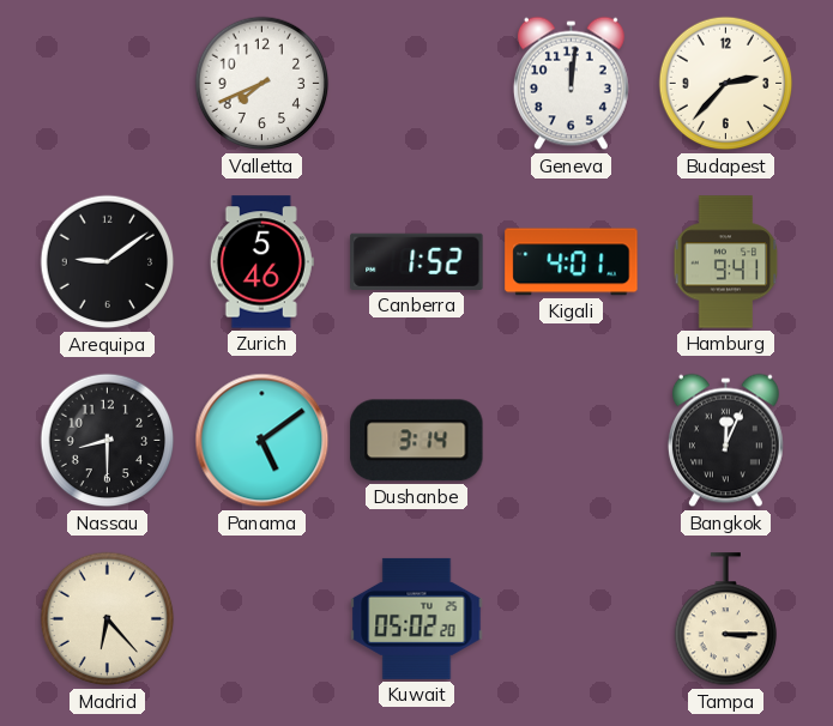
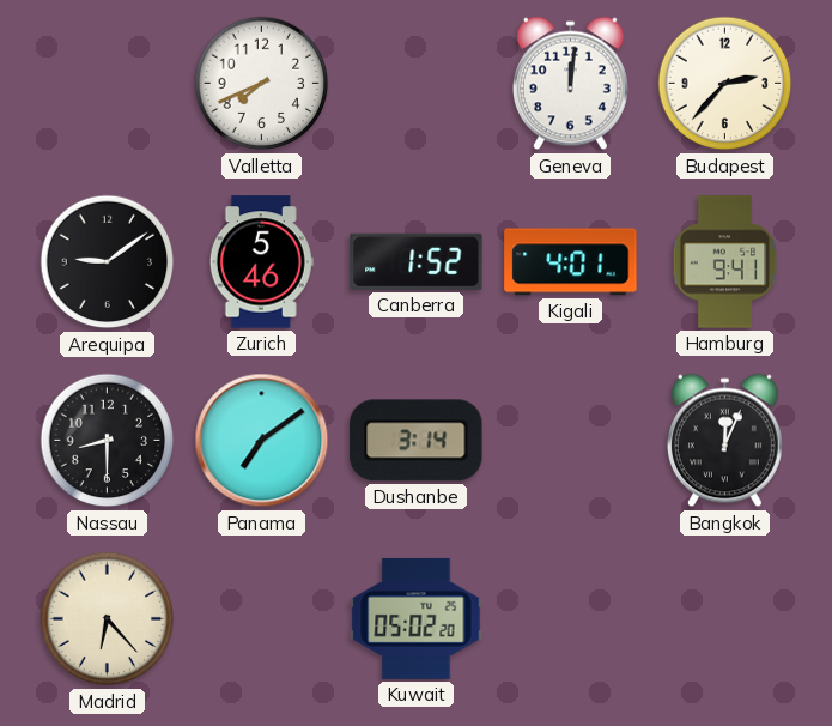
Panama: 5:09 -> 7:09 (262, 441)
Tampa: 3:15 -> none (726, 619)
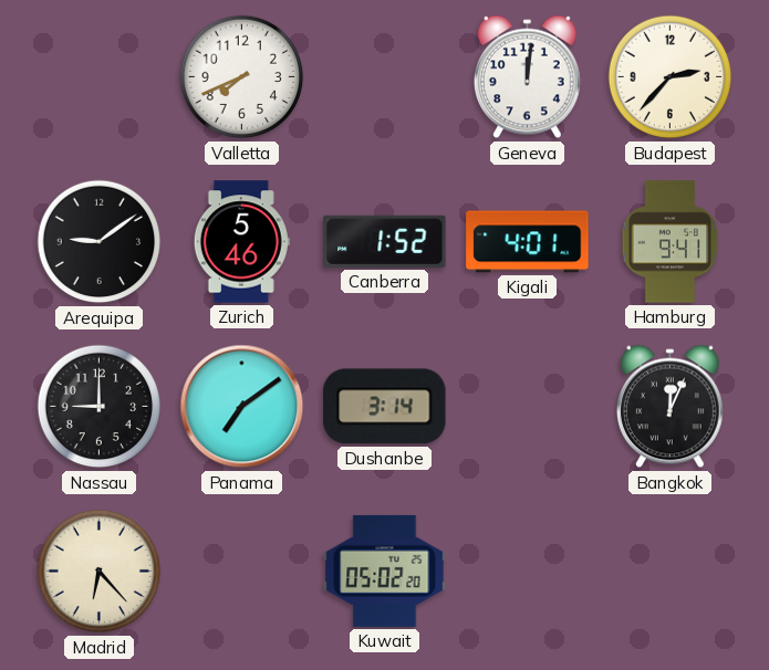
Nassau: 8:30 -> 9:00 (100, 407)
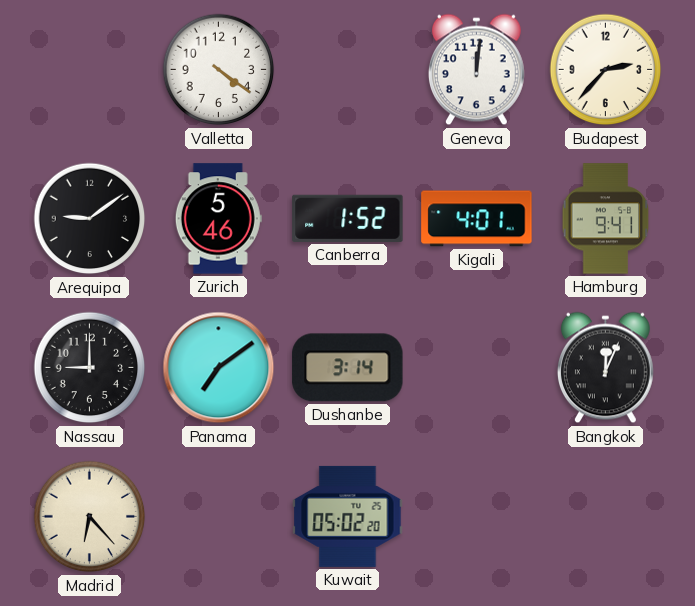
Valletta: 7:41 -> 4:21 (219, 70)
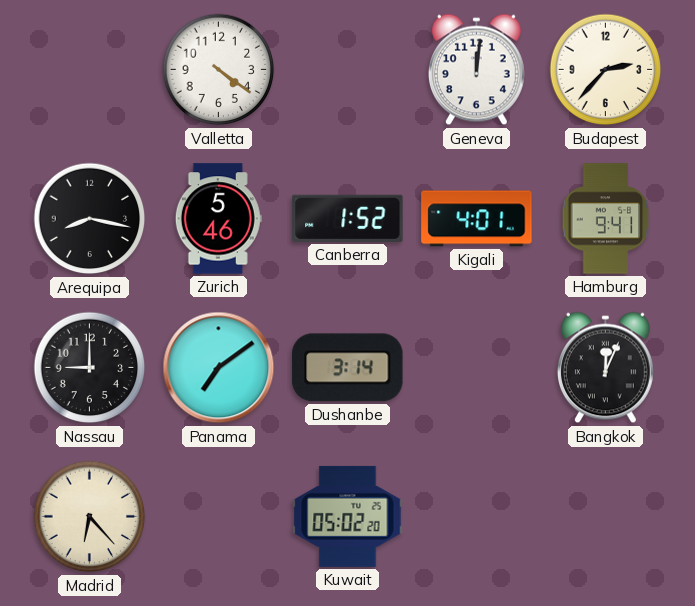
Arequipa: 9:09 -> 8:17 (90, 219)
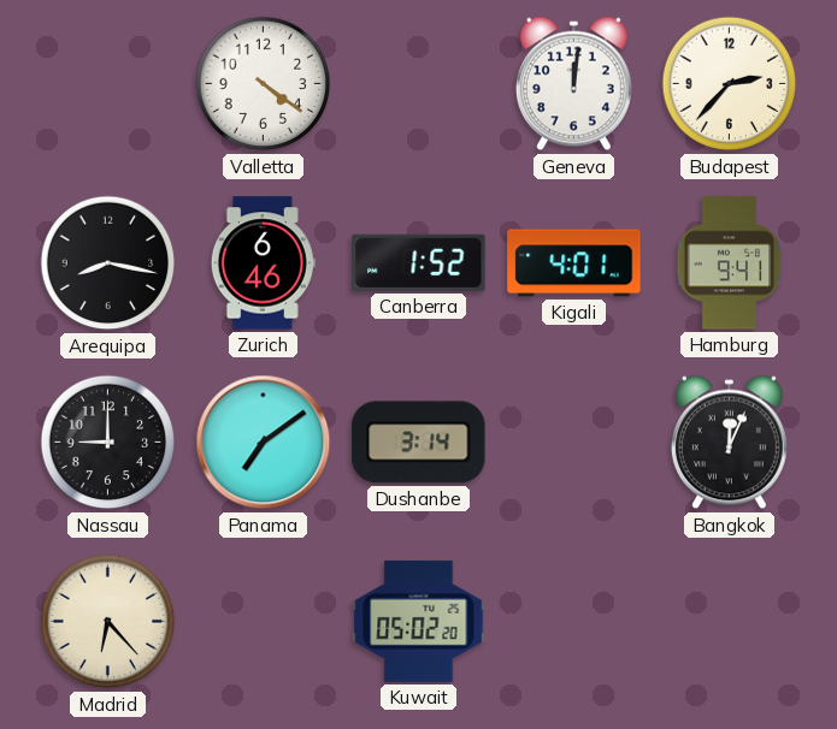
Zurich: 5:46 -> 6:46 (263, 263)
